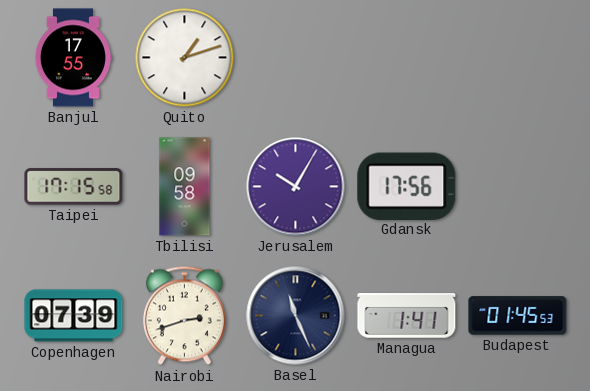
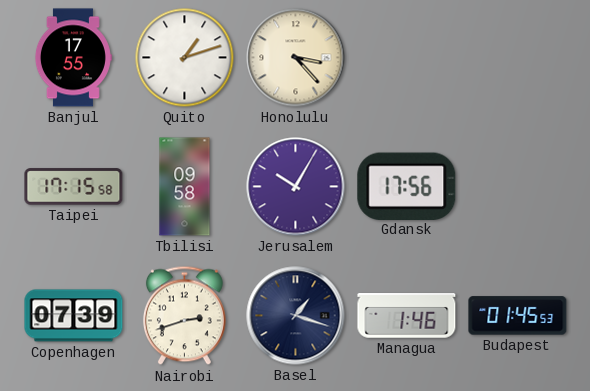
Honolulu: none -> 3:23 (296, 58)
Basel: 11:26 -> 1:18 (296, 316)
Managua: 1:41 -> 1:46 (407, 316)
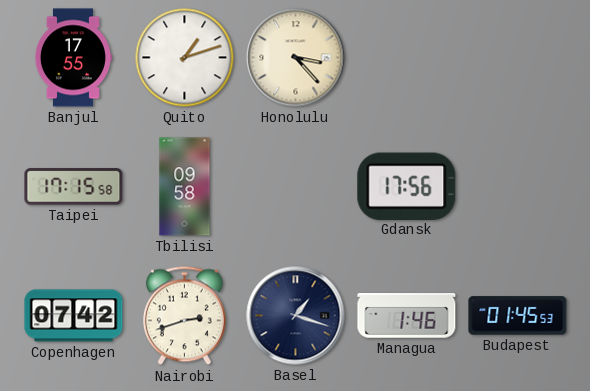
Jerusalem: 10:05 -> none (296, 187)
Copenhagen: 07:39 -> 07:42 (74, 316)
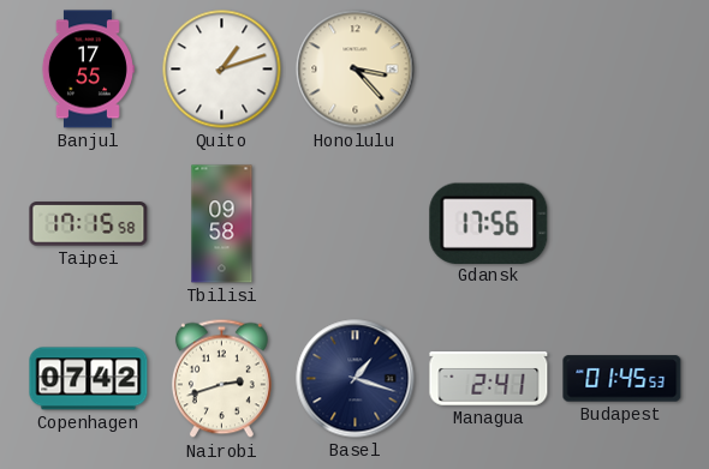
Managua: 1:46 -> 2:41 (489, 379)
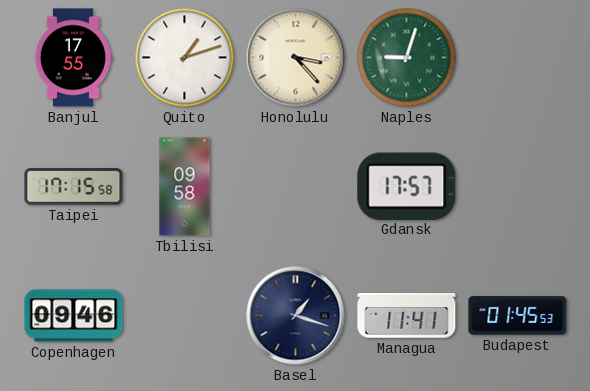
Naples: none -> 9:03 (407, 58)
Gdansk: 17:56 -> 17:57 (407, 186)
Copenhagen: 07:42 -> 09:46 (74, 316)
Nairobi: 2:42 -> none (221, 379)
Managua: 2:41 -> 11:41 (407, 316)
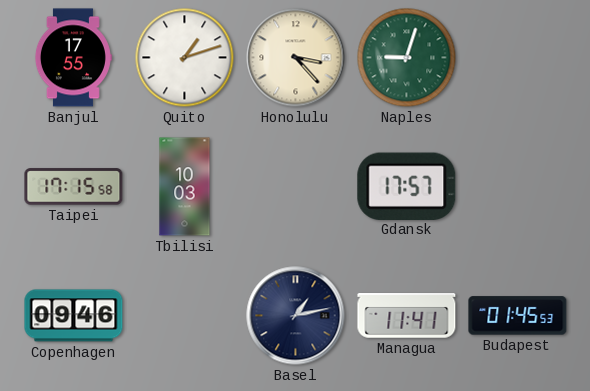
Tbilisi: 09:58 -> 10:03 (185, 187)
Basel: 1:18 -> 1:13 (296, 316)
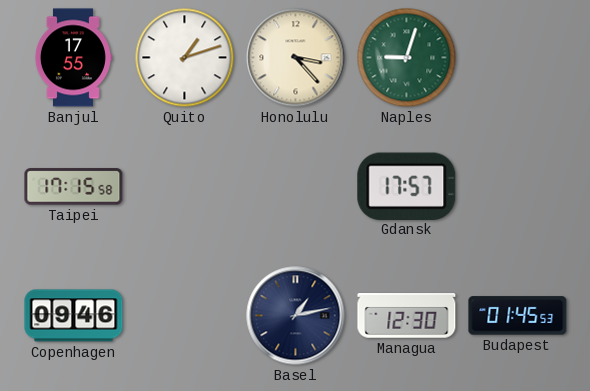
Tbilisi: 10:03 -> none (185, 187)
Managua: 11:41 -> 12:30 (407, 316)
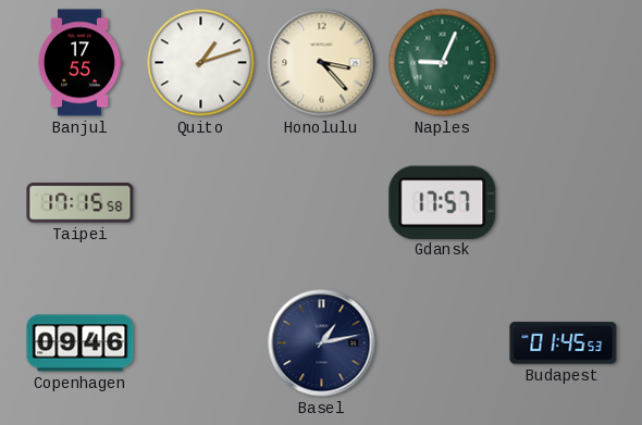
Naples: 9:03 -> 9:04 (443, 63)
Managua: 12:30 -> none (407, 316)
